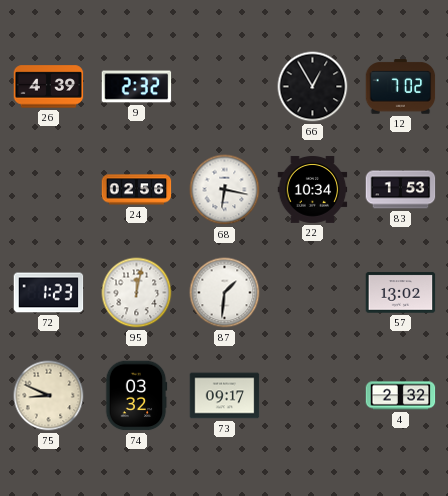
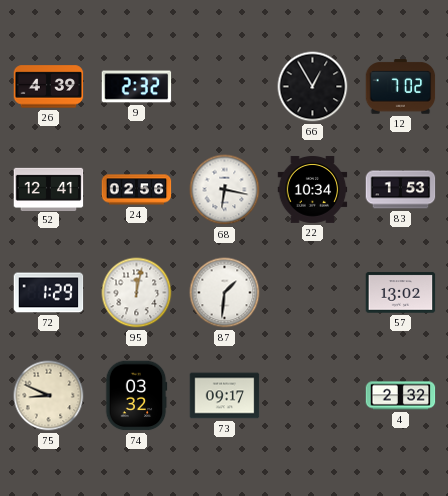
52: none -> 12:41 (49, 189)
72: 1:23 -> 1:29 (49, 293)
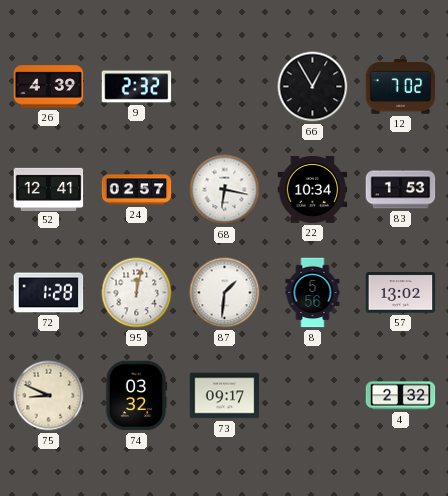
24: 02:56 -> 02:57 (137, 190)
72: 1:29 -> 1:28 (49, 293)
8: none -> 5:56 (313, 293)
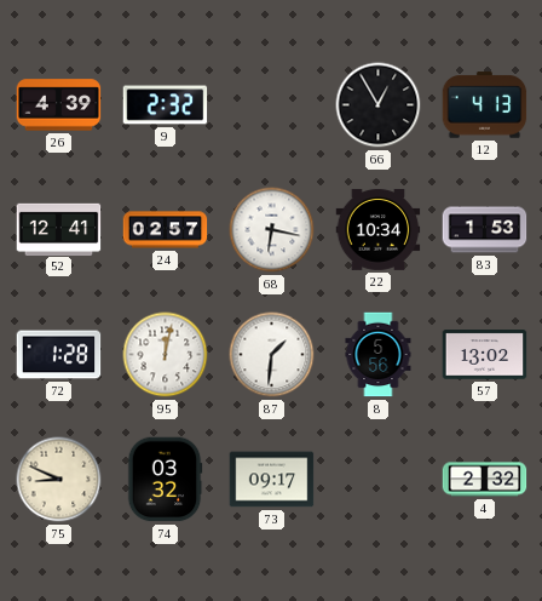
12: 7:02 -> 4:13 (485, 105)
